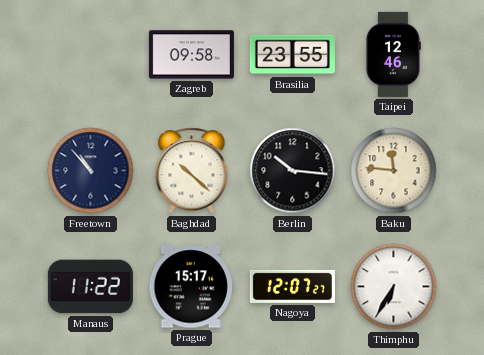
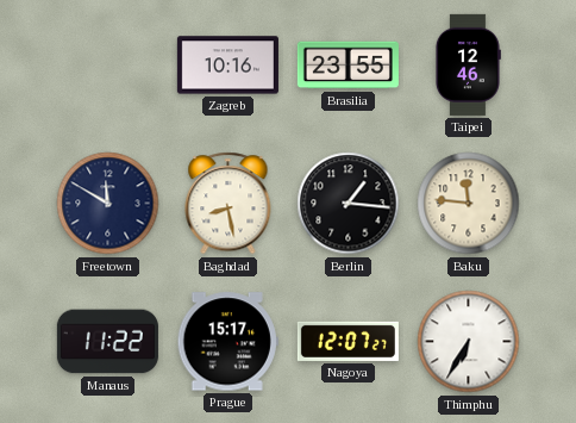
Zagreb: 09:58 -> 10:16 (227, 66)
Freetown: 10:53 -> 11:50 (108, 204)
Baghdad: 10:22 -> 8:28 (228, 204)
Berlin: 10:16 -> 1:16 (349, 204)
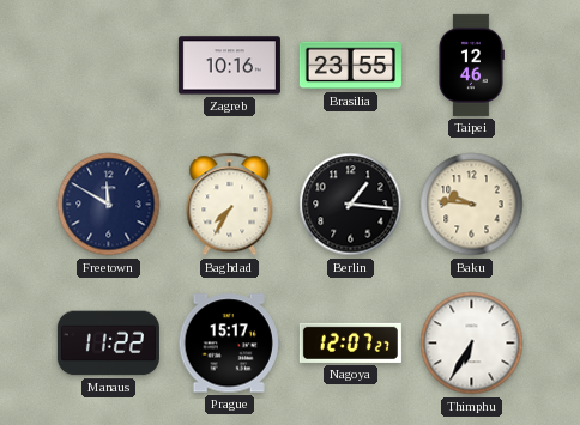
Baghdad: 8:28 -> 7:35 (230, 205)
Baku: 11:46 -> 9:46 (472, 205)
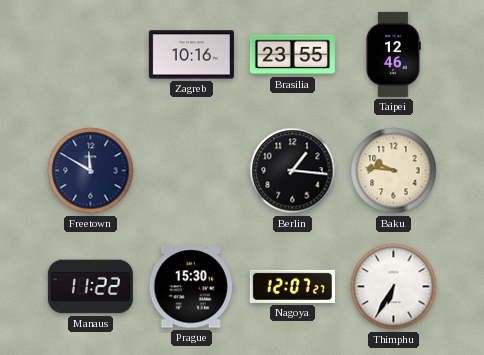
Baghdad: 7:35 -> none (230, 205)
Prague: 15:17 -> 15:30 (191, 287)
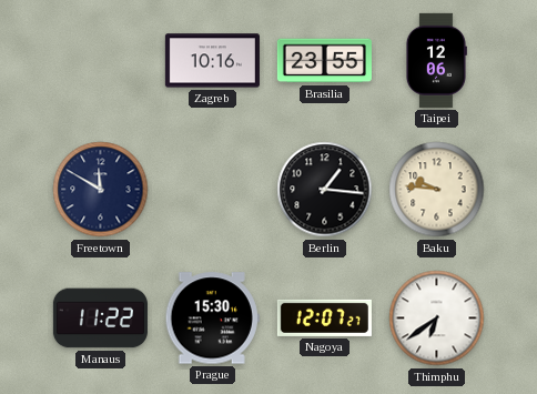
Taipei: 12:46 -> 12:06 (436, 60)
Thimphu: 6:35 -> 6:39 (437, 319)
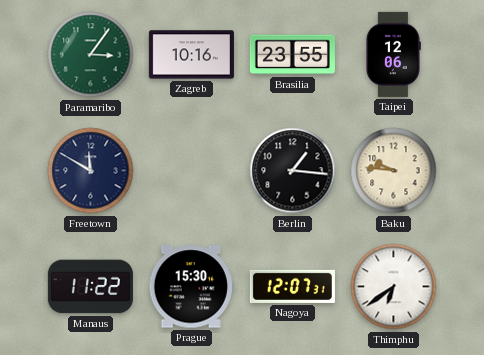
Paramaribo: none -> 3:06 (91, 55)
Nagoya: 12:07:27 -> 12:07:31 (292, 286)
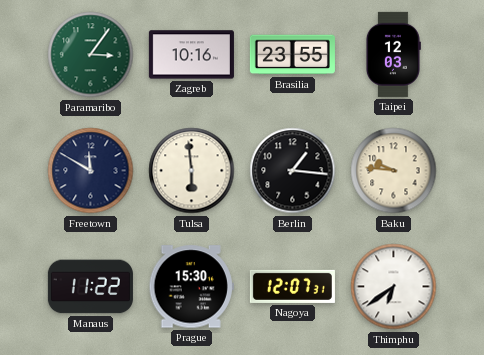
Taipei: 12:06 -> 12:03 (393, 54)
Tulsa: none -> 5:59 (192, 171)
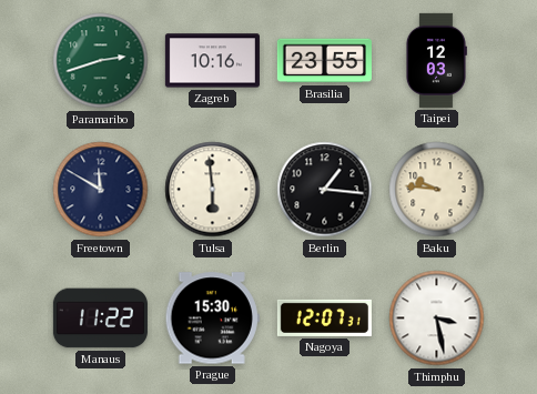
Paramaribo: 3:06 -> 2:42 (101, 61)
Thimphu: 6:39 -> 3:28 (437, 319)
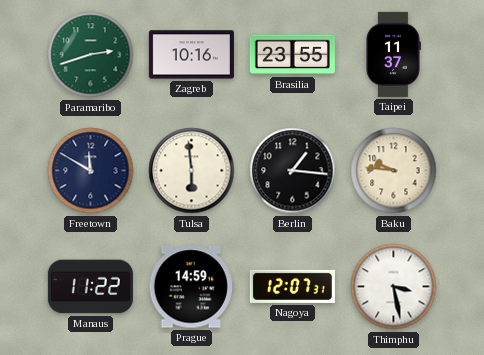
Taipei: 12:03 -> 11:37 (393, 54)
Prague: 15:30 -> 14:59 (191, 287)
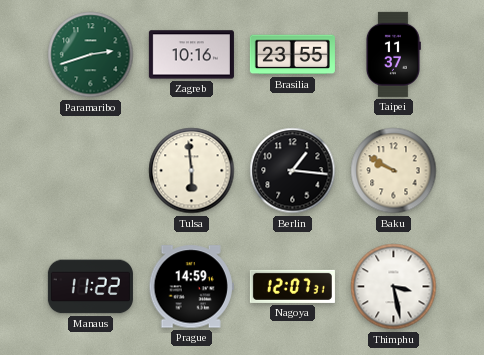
Freetown: 11:50 -> none (91, 171)
Baku: 9:46 -> 9:50 (394, 171)
